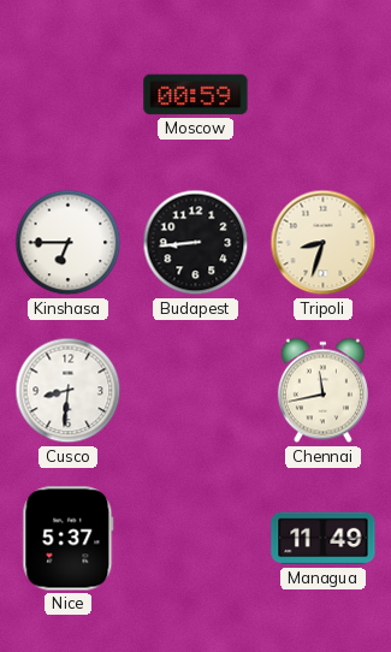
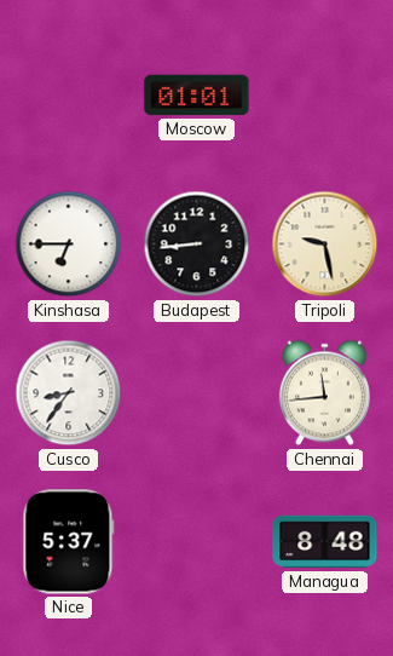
Moscow: 00:59 -> 01:01 (197, 96)
Tripoli: 8:33 -> 9:28 (325, 244)
Cusco: 8:31 -> 8:36 (69, 393)
Chennai: 11:43 -> 11:44 (324, 393)
Managua: 11:49 -> 8:48 (325, 542)
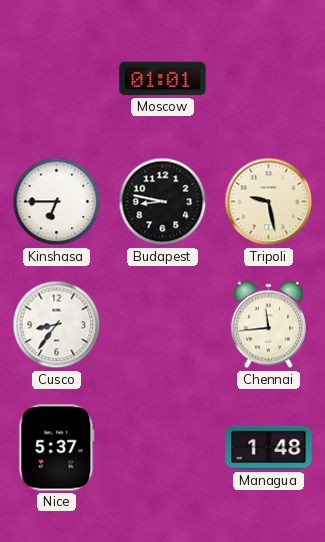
Budapest: 8:44 -> 8:47 (163, 202)
Managua: 8:48 -> 1:48 (269, 448)
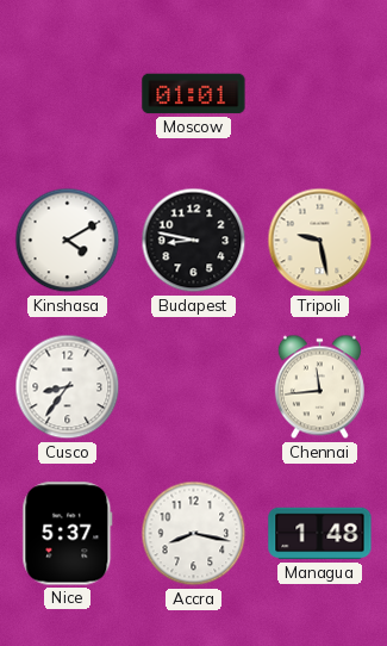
Kinshasa: 6:45 -> 4:10 (68, 241)
Accra: none -> 8:17 (194, 534)
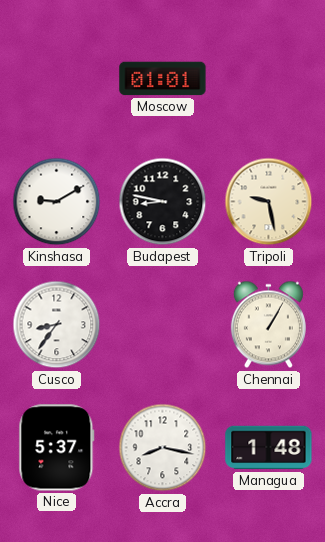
Kinshasa: 4:10 -> 9:10 (57, 202)
Chennai: 11:44 -> 1:05 (268, 325)
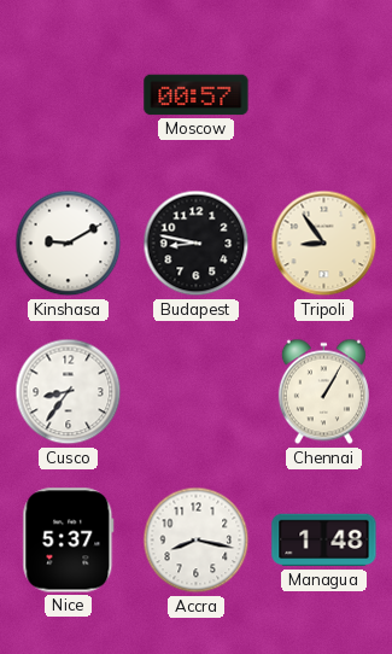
Moscow: 01:01 -> 00:57 (197, 95)
Tripoli: 9:28 -> 8:54 (324, 244)
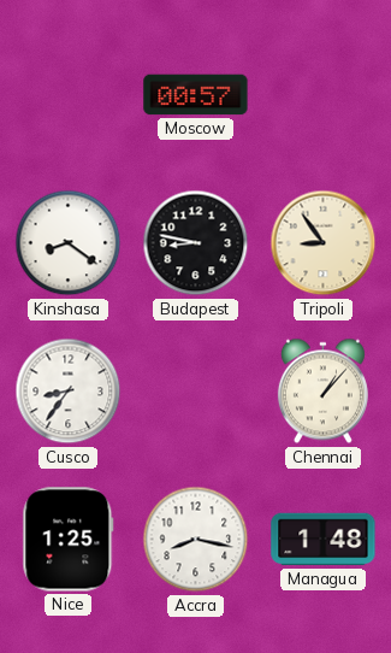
Kinshasa: 9:10 -> 8:21 (69, 243)
Chennai: 1:05 -> 1:07 (322, 392)
Nice: 5:37 -> 1:25 (69, 540)
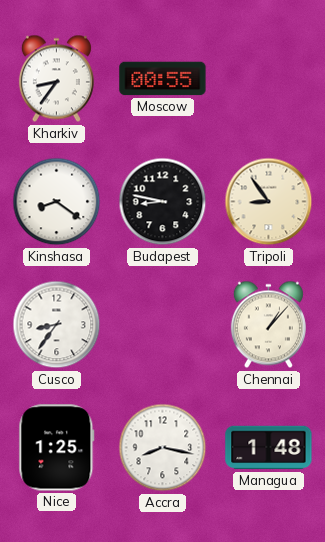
Kharkiv: none -> 8:36 (56, 79)
Moscow: 00:57 -> 00:55 (163, 79)
